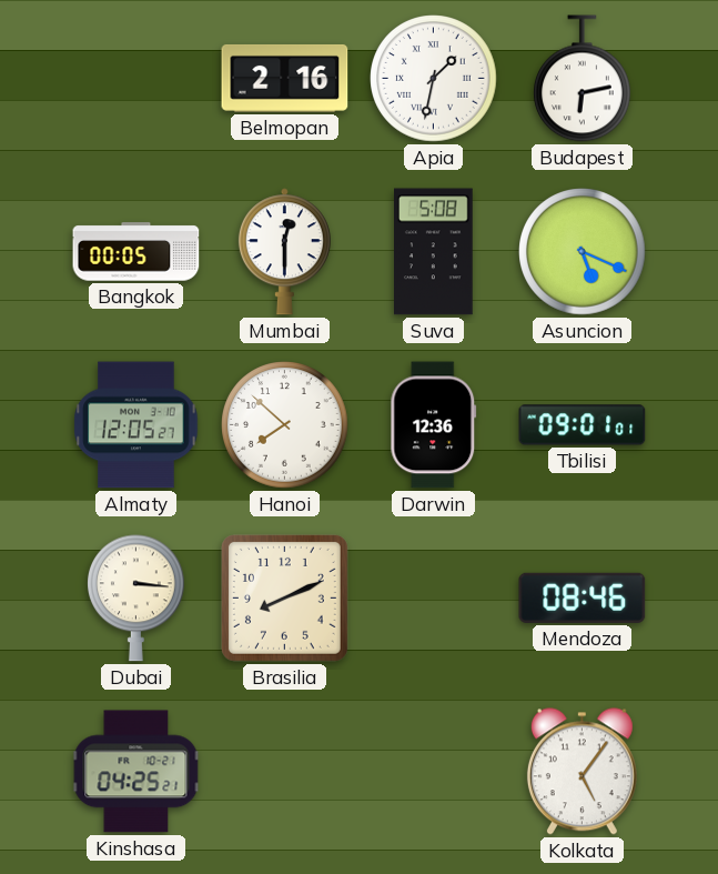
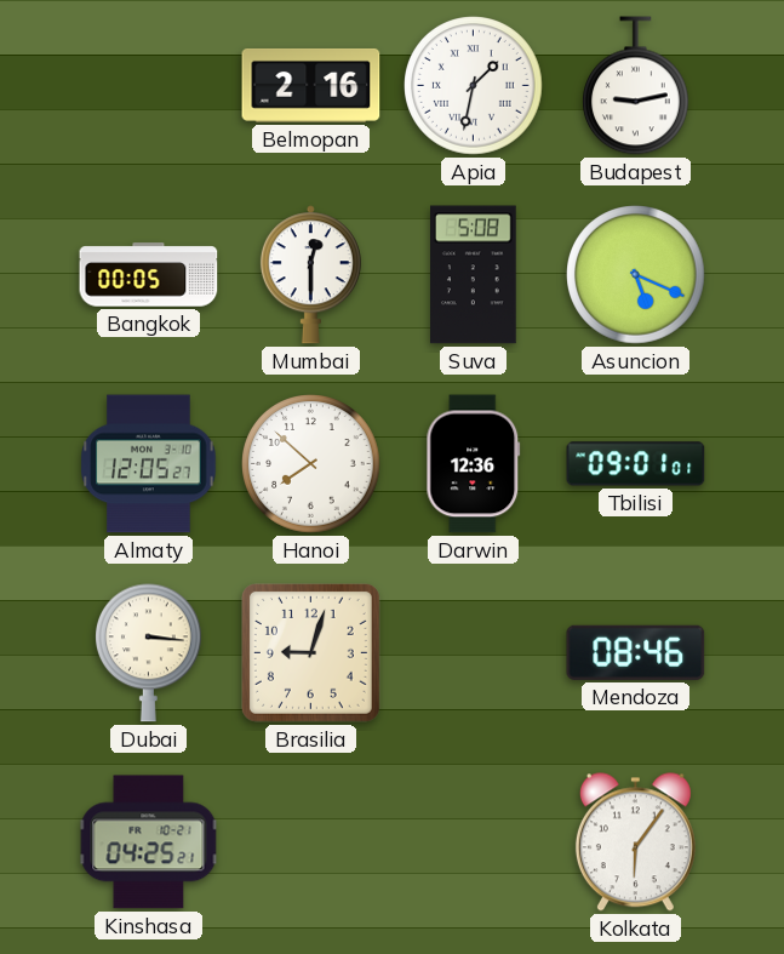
Budapest: 6:13 -> 9:13 (636, 86)
Brasilia: 8:11 -> 9:03 (310, 652)
Kolkata: 5:06 -> 6:06 (635, 842)
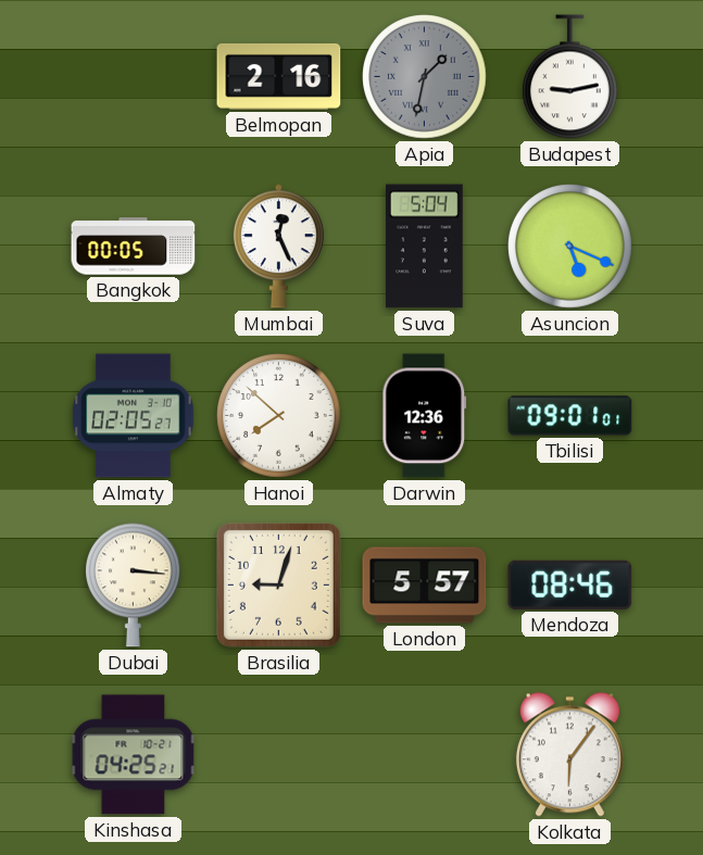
Apia dial: white -> grey (425, 77)
Mumbai: 12:30 -> 12:26 (278, 247)
Suva: 5:08 -> 5:04 (425, 247)
Almaty: 12:05 -> 02:05 (134, 416)
London: none -> 5:57 (425, 586)
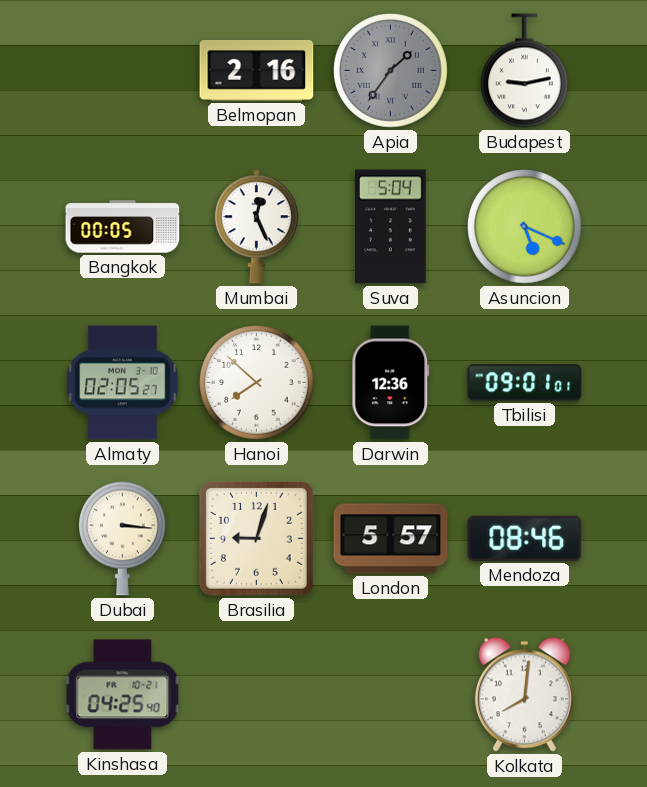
Apia: 1:32 -> 1:36 (391, 71)
Kinshasa: 04:25:21 -> 04:25:40 (123, 695)
Kolkata: 6:06 -> 8:01 (524, 695)
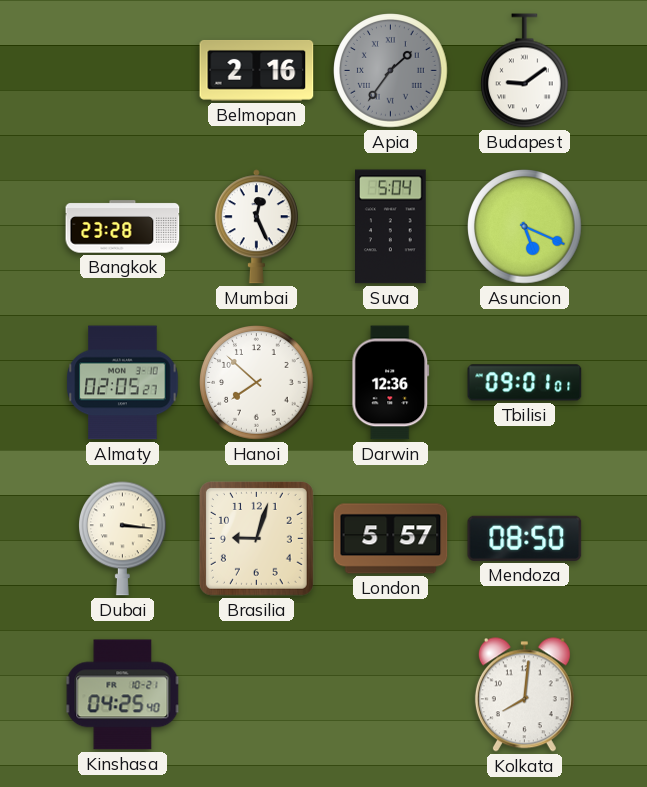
Budapest: 9:13 -> 9:09 (525, 71)
Bangkok: 00:05 -> 23:28 (123, 227)
Mendoza: 08:46 -> 08:50 (525, 538)
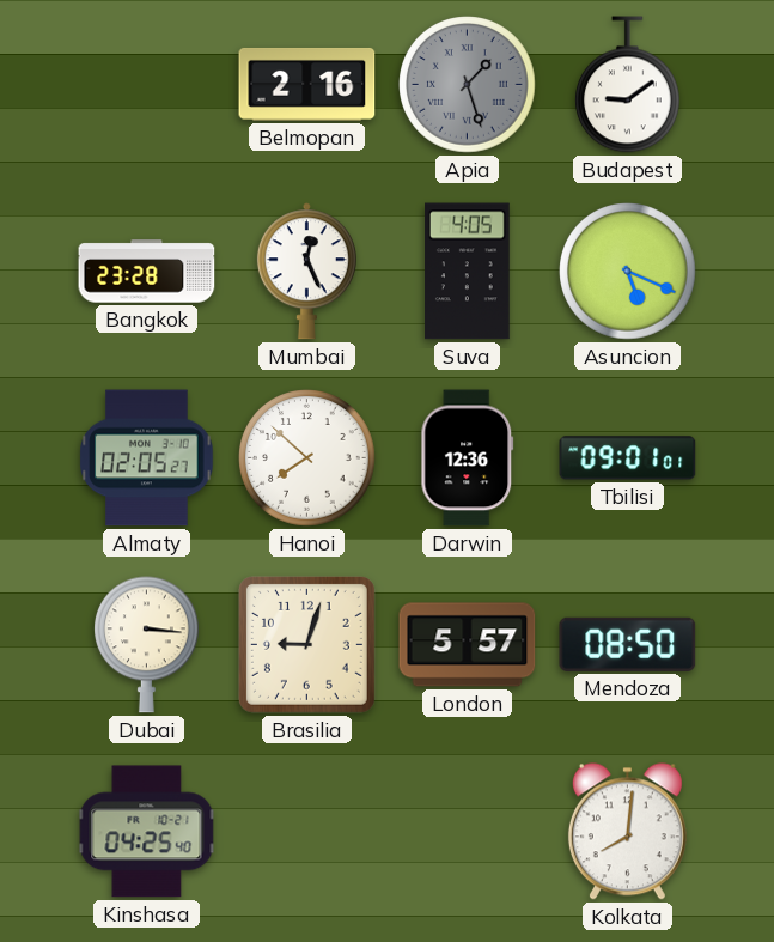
Apia: 1:36 -> 1:27 (468, 85)
Suva: 5:04 -> 4:05 (468, 272)
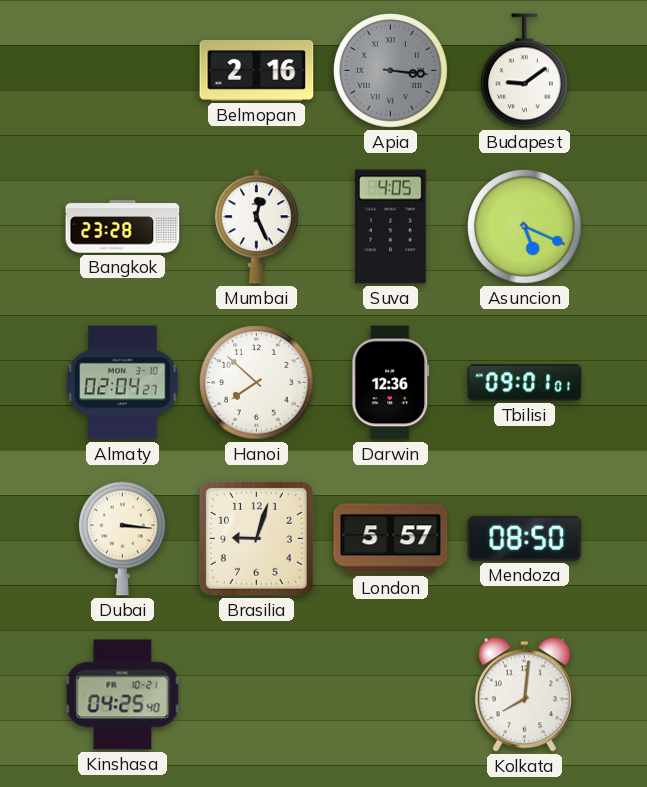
Apia: 1:27 -> 3:16 (391, 71)
Almaty: 02:05 -> 02:04 (123, 383)
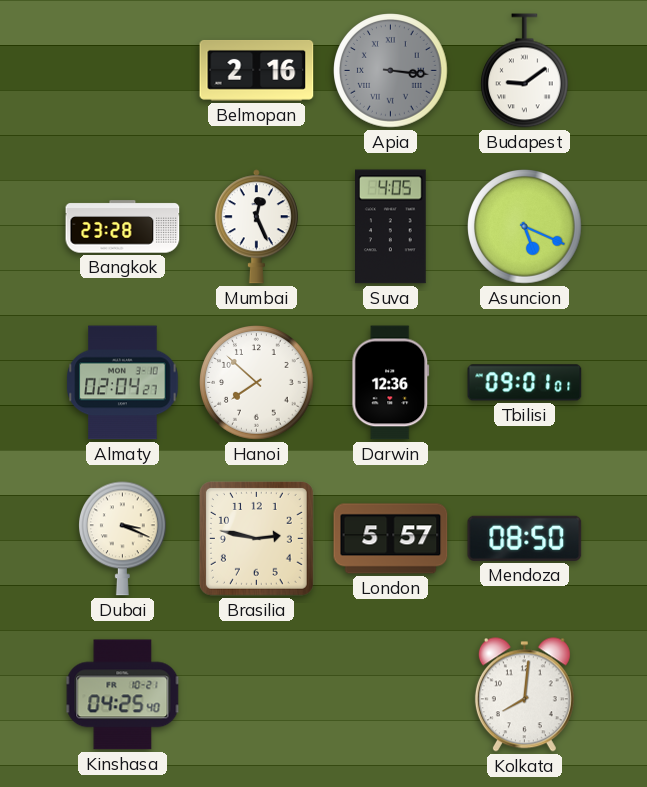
Dubai: 3:16 -> 3:19 (123, 539)
Brasilia: 9:03 -> 2:47 (256, 538)
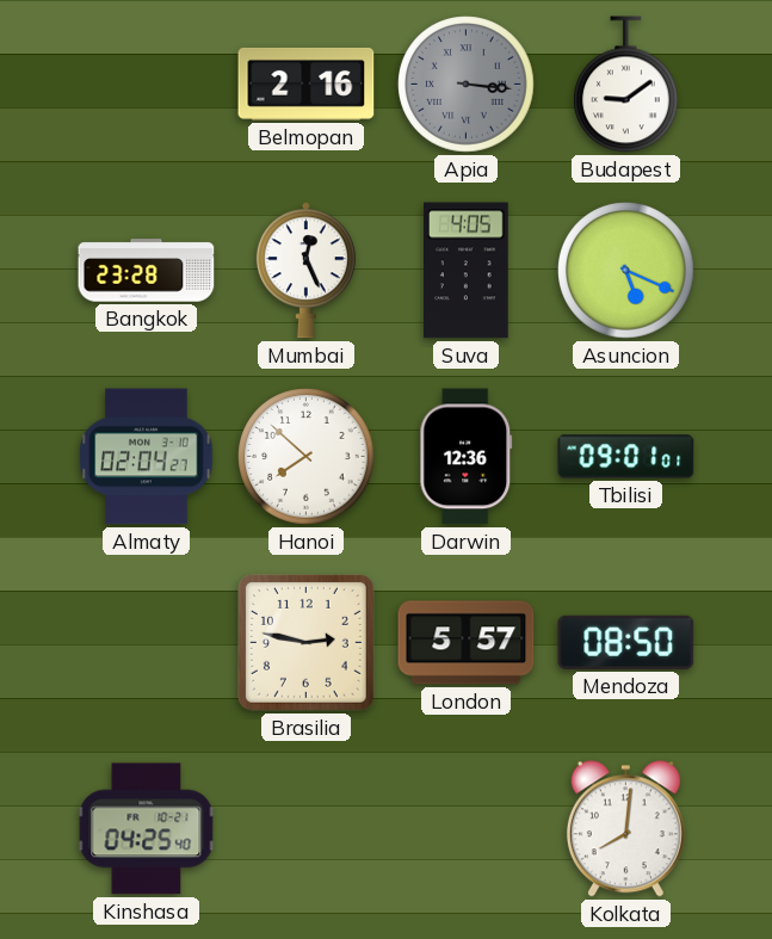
Dubai: 3:19 -> none (123, 539)
